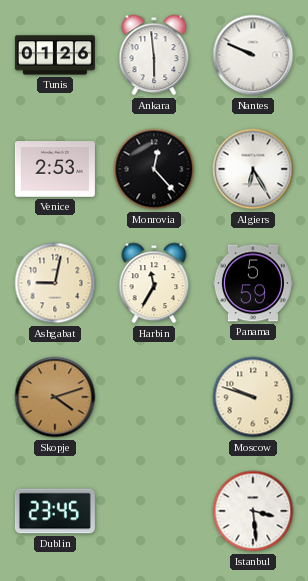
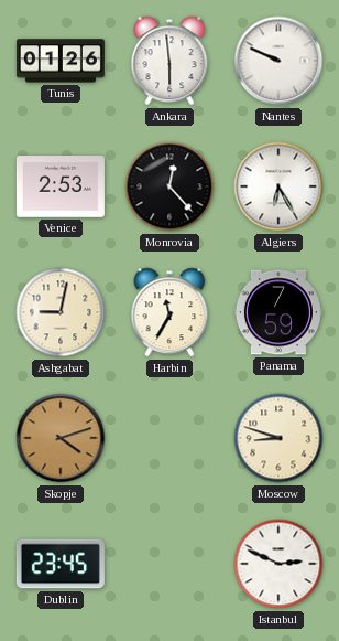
Panama: 5:59 -> 7:59 (278, 312)
Moscow: 9:48 -> 8:48 (278, 438)
Istanbul: 3:29 -> 2:49 (278, 564)
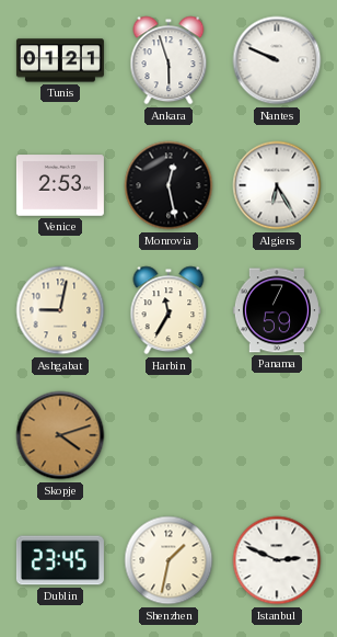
Tunis: 01:26 -> 01:21 (60, 60)
Ankara: 5:59 -> 5:57 (168, 60)
Monrovia: 12:23 -> 12:28 (168, 185)
Moscow: 8:48 -> none (278, 438)
Shenzhen: none -> 1:32 (168, 560)
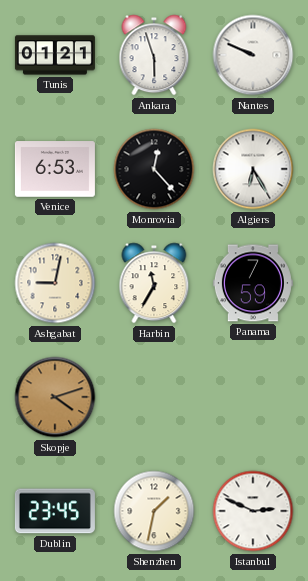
Venice: 2:53 -> 6:53 (55, 169)
Monrovia: 12:28 -> 12:23 (154, 169)
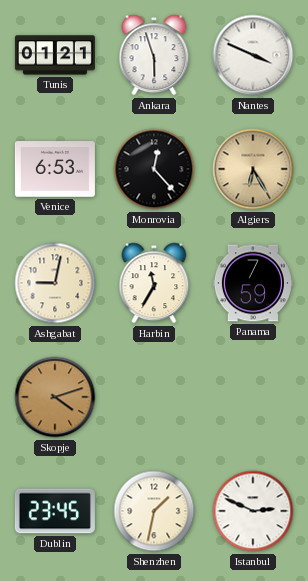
Nantes: 9:49 -> 3:49 (253, 55)
Algiers dial: white -> champagne (253, 169)
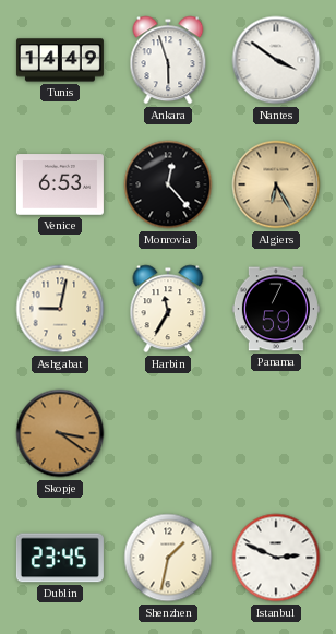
Tunis: 01:21 -> 14:49 (60, 60)
Nantes: 3:49 -> 3:51 (276, 60)
Skopje: 4:12 -> 3:21 (60, 433)
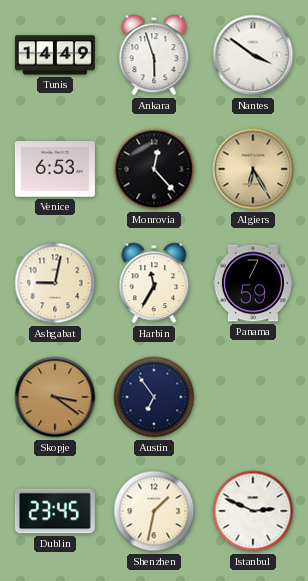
Austin: none -> 6:54 (154, 397)
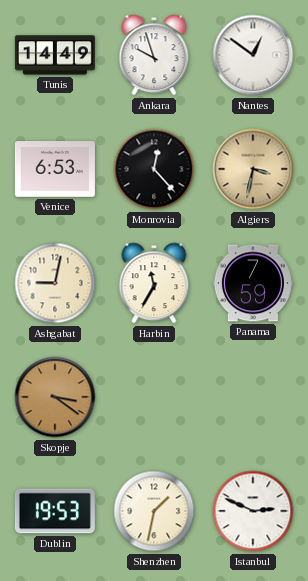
Ankara: 5:57 -> 9:57 (154, 55)
Nantes: 3:51 -> 12:51 (253, 55)
Algiers: 6:25 -> 3:32 (253, 169)
Austin: 6:54 -> none (154, 397)
Dublin: 23:45 -> 19:53 (55, 511)
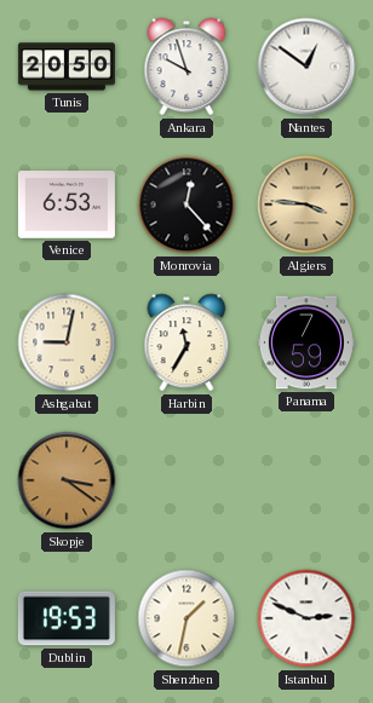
Tunis: 14:49 -> 20:50 (67, 67)
Algiers: 3:32 -> 3:46 (306, 204)
